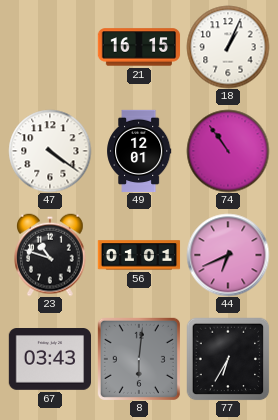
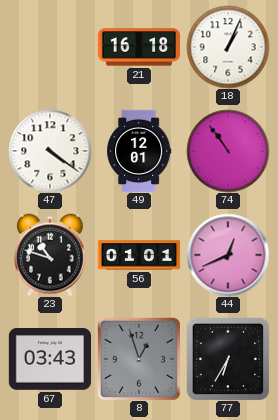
21: 16:15 -> 16:18 (139, 47)
44: 6:41 -> 12:41 (228, 255)
8: 6:01 -> 12:57 (139, 359)
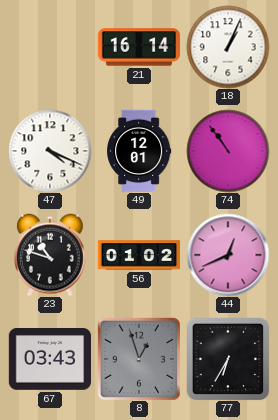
21: 16:18 -> 16:14 (139, 47)
47: 4:21 -> 4:19 (50, 151)
56: 01:01 -> 01:02 (139, 255)
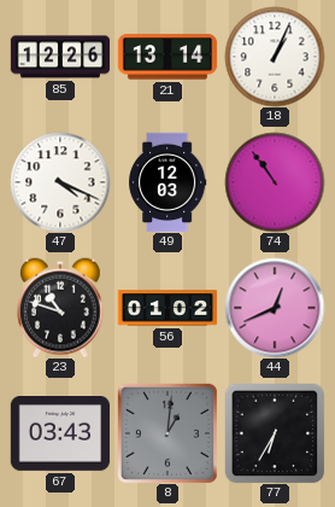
85: none -> 12:26 (60, 57)
21: 16:14 -> 13:14 (167, 57)
49: 12:01 -> 12:03 (167, 182)
8: 12:57 -> 1:01 (167, 433)
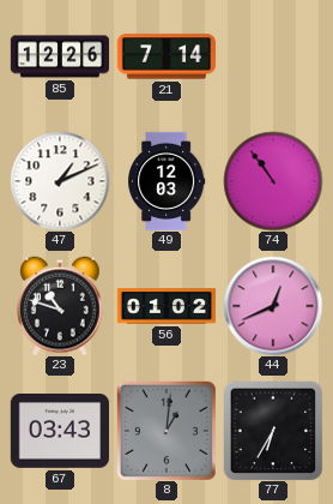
21: 13:14 -> 7:14 (166, 56)
18: 1:04 -> none (275, 57)
47: 4:19 -> 1:11 (60, 181)
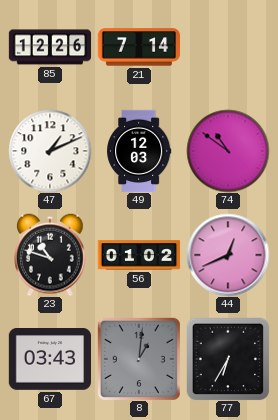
74: 10:54 -> 10:51 (228, 151)
